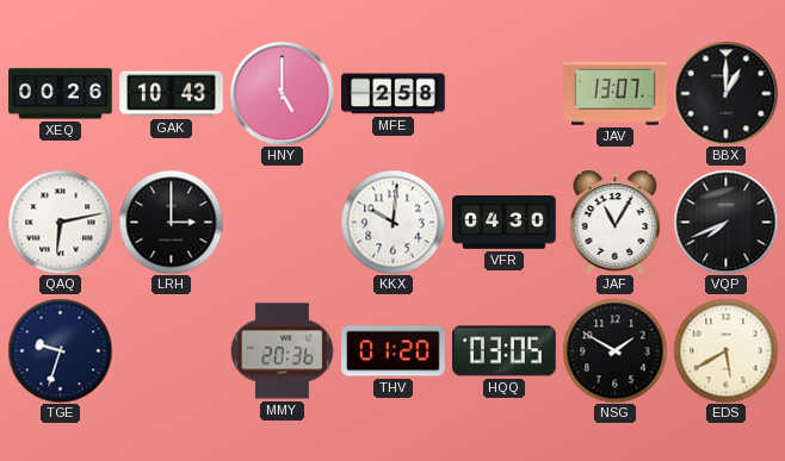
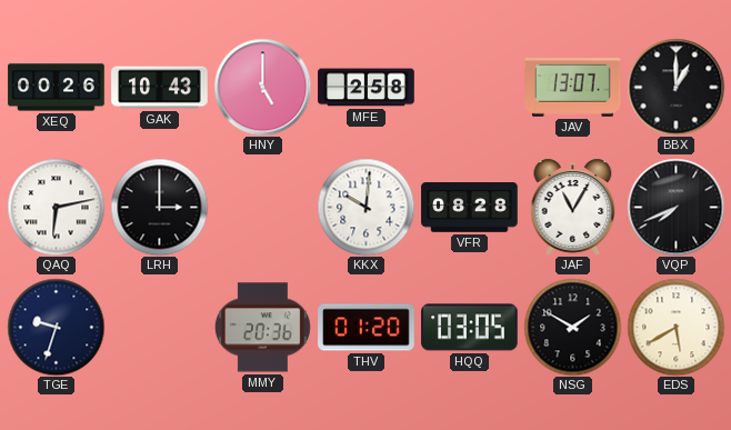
VFR: 04:30 -> 08:28 (470, 208)
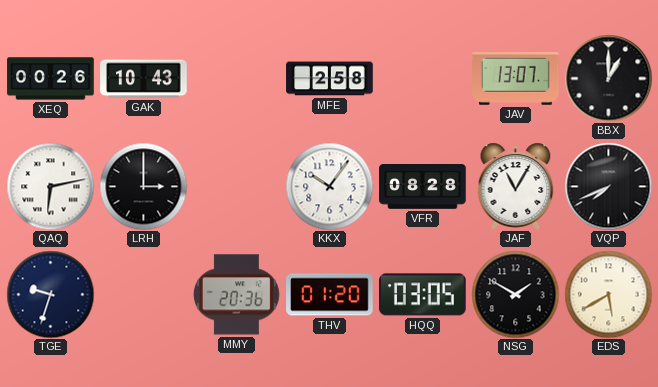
HNY: 5:00 -> none (262, 87)
KKX: 10:01 -> 10:06 (329, 186)
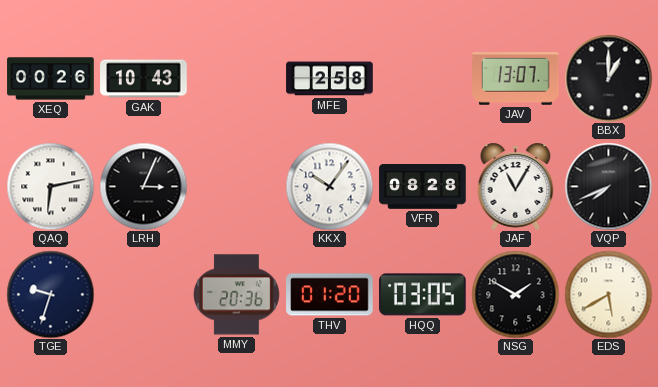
LRH: 3:00 -> 3:04 (143, 186)
